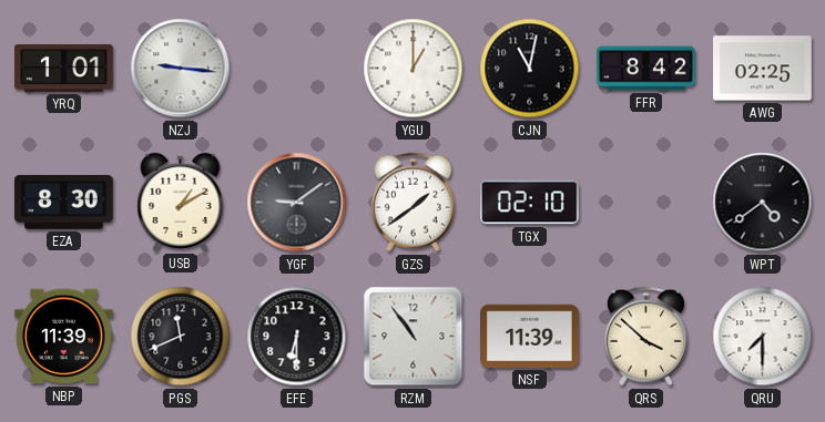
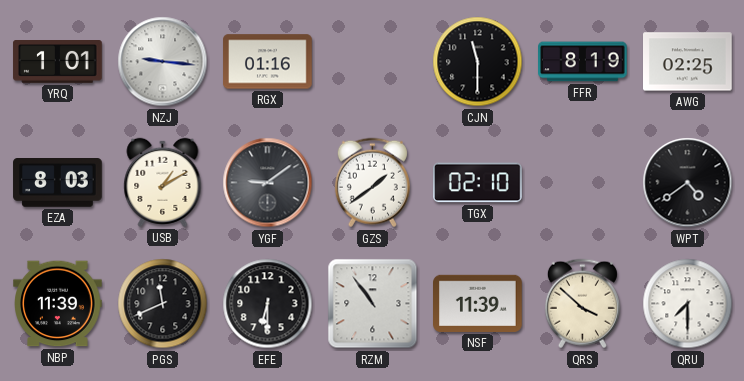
RGX: none -> 01:16 (268, 62)
YGU: 1:00 -> none (414, 69)
CJN: 11:02 -> 11:30 (478, 62)
FFR: 8:42 -> 8:19 (583, 62)
EZA: 8:30 -> 8:03 (58, 183)
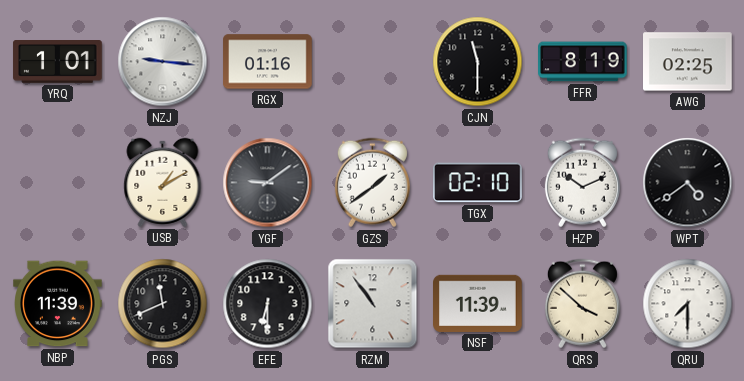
EZA: 8:03 -> none (58, 183)
HZP: none -> 10:11 (582, 183)
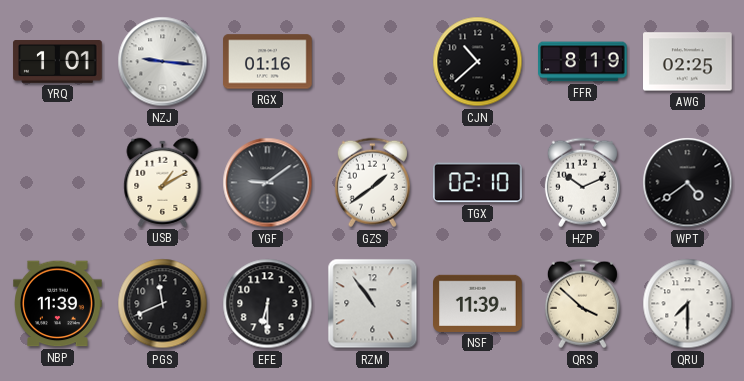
CJN: 11:30 -> 10:38 (478, 62)
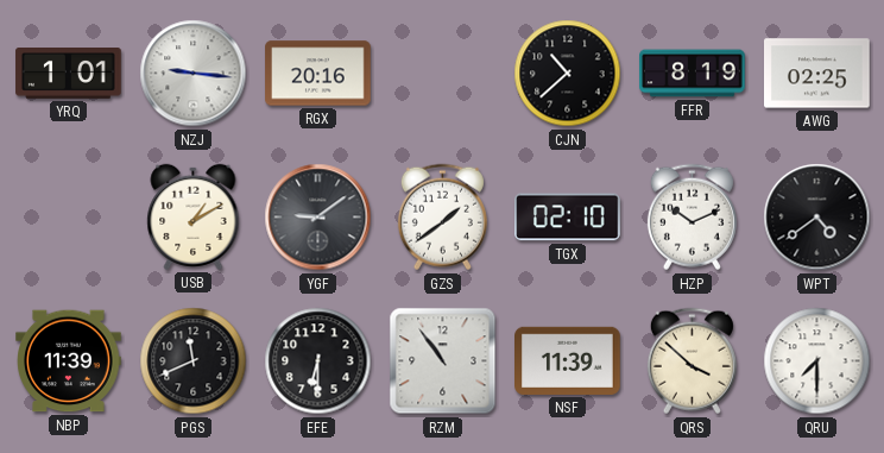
RGX: 01:16 -> 20:16 (318, 74)
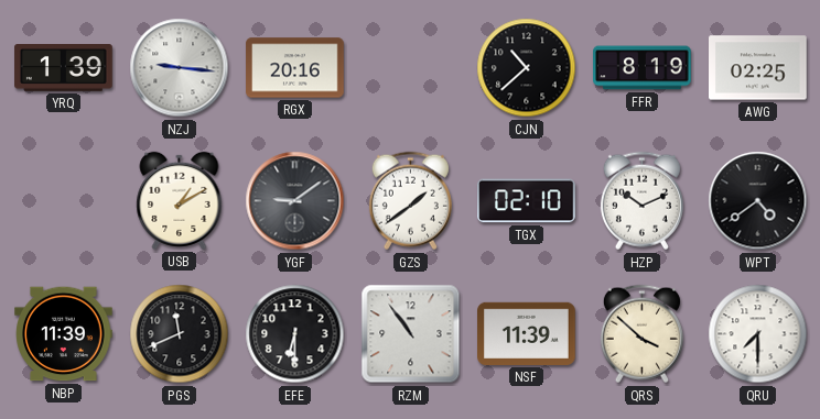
YRQ: 1:01 -> 1:39 (64, 68)
